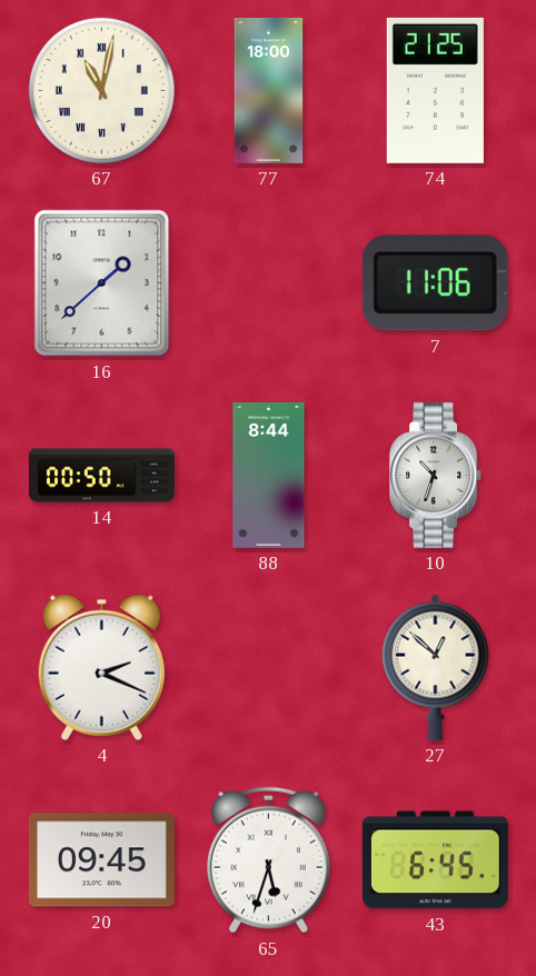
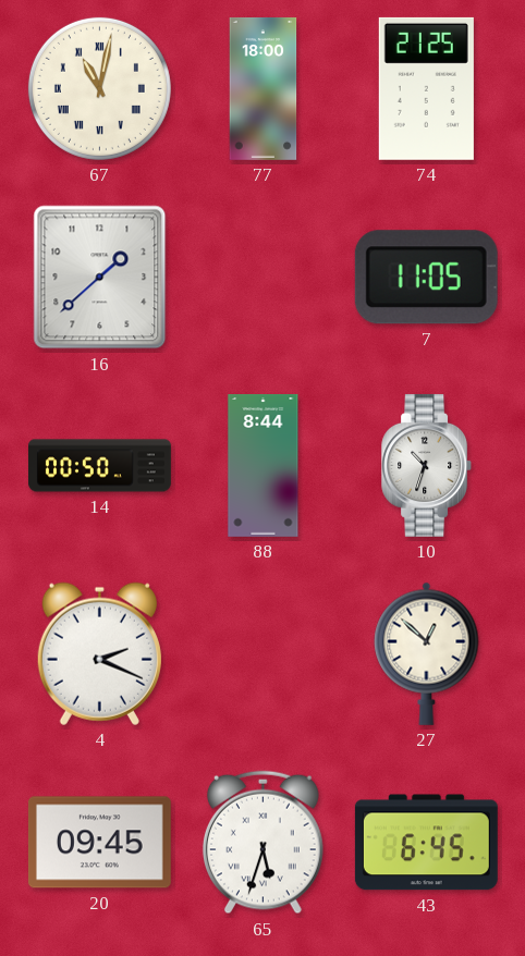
7: 11:06 -> 11:05 (426, 278)
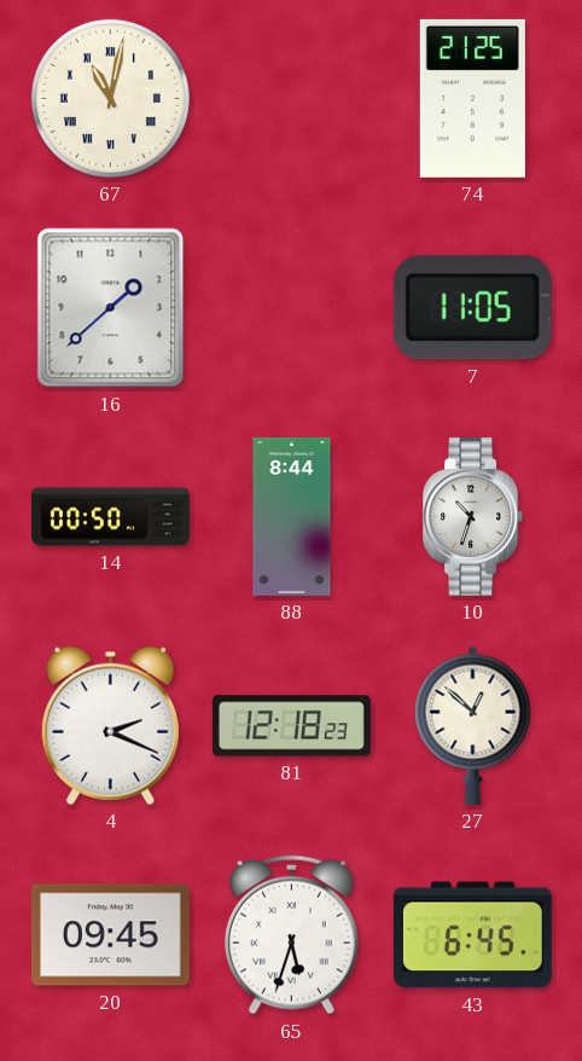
77: 18:00 -> none (264, 88)
81: none -> 12:18 (291, 726)
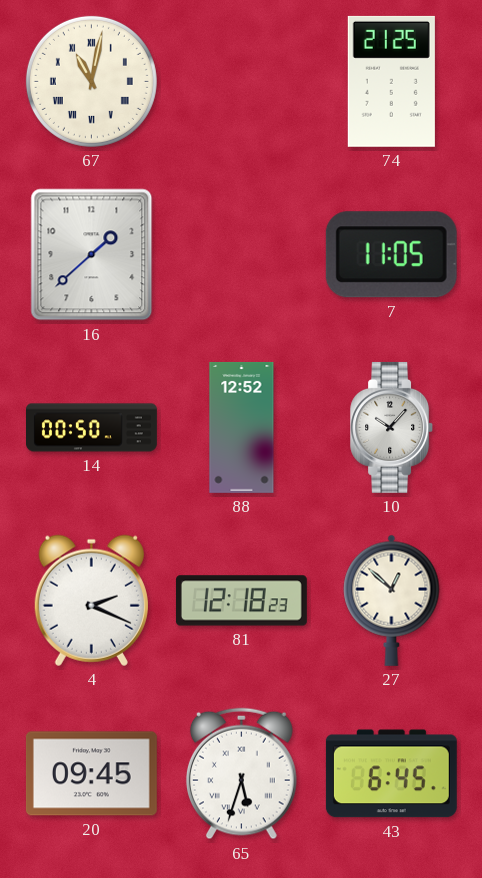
88: 8:44 -> 12:52 (242, 427)
10: 10:33 -> 10:07 (392, 427)
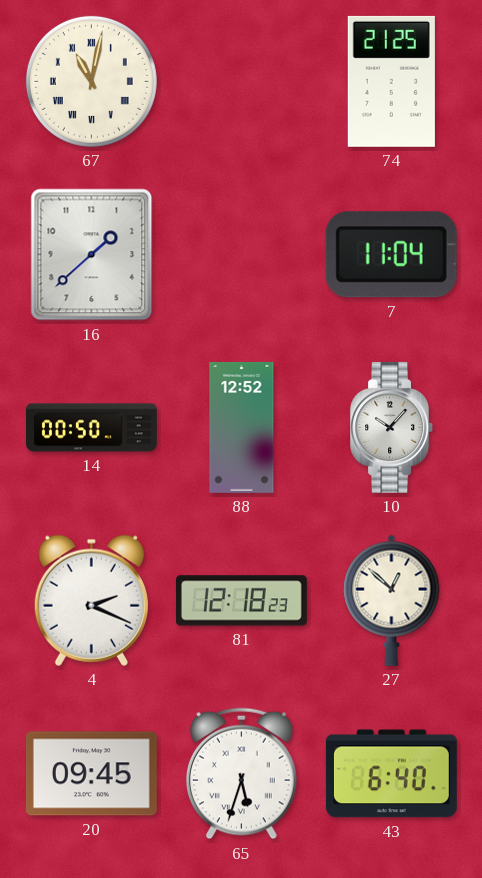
7: 11:05 -> 11:04 (391, 255)
43: 6:45 -> 6:40 (391, 774)
